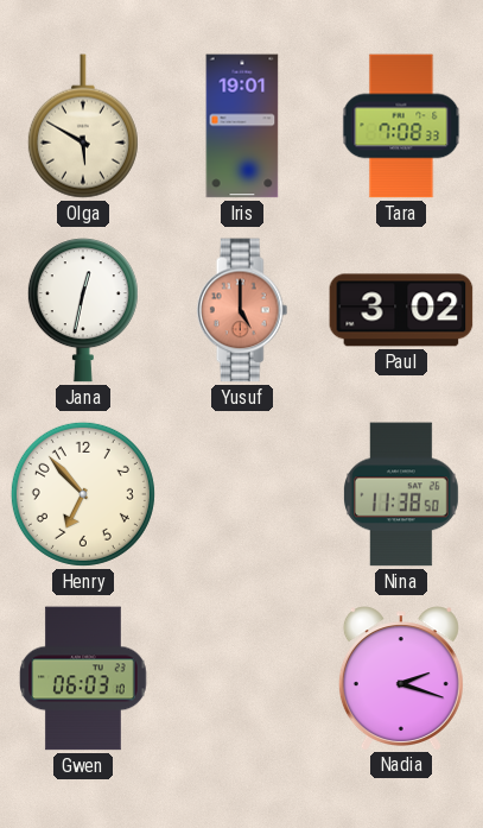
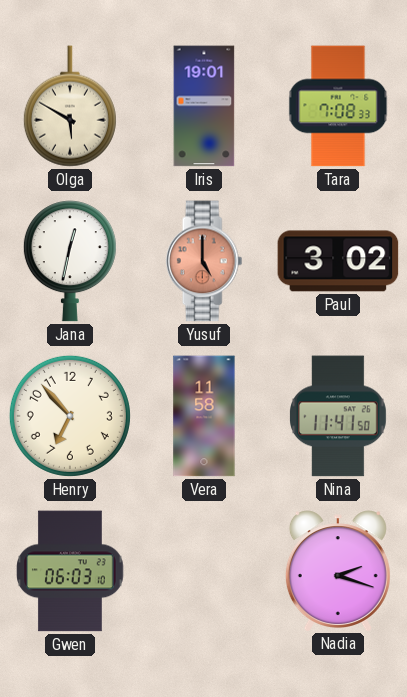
Vera: none -> 11:58 (204, 416)
Nina: 11:38 -> 11:41 (339, 416)
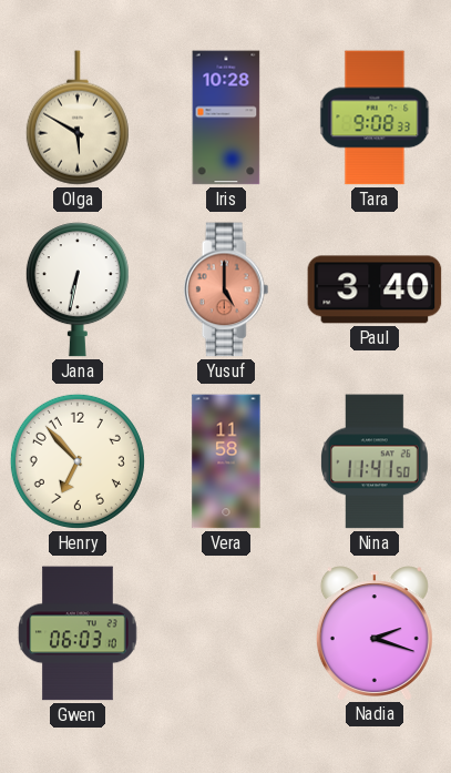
Iris: 19:01 -> 10:28 (226, 118)
Tara: 7:08 -> 9:08 (375, 118)
Jana: 12:32 -> 6:32 (78, 289)
Paul: 3:02 -> 3:40 (375, 289)
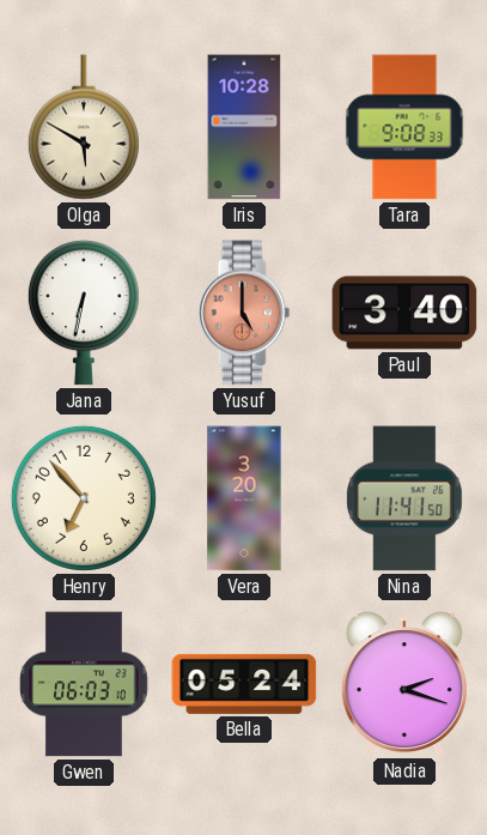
Vera: 11:58 -> 3:20 (244, 498)
Bella: none -> 05:24 (244, 684)
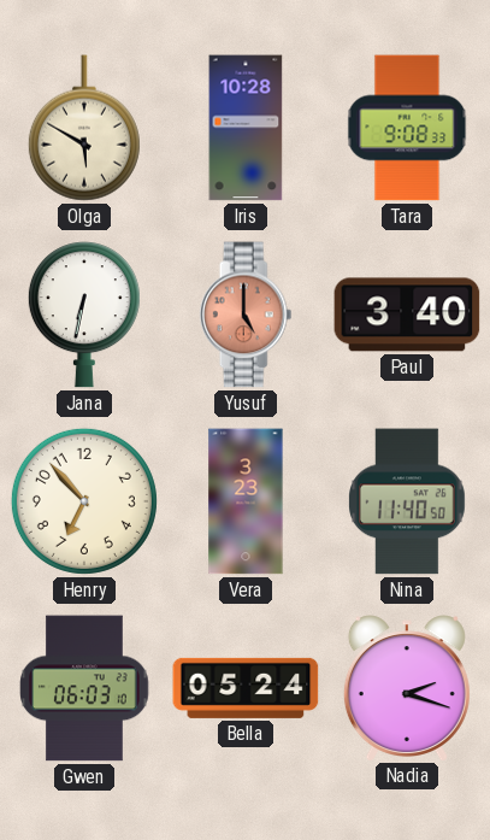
Vera: 3:20 -> 3:23 (246, 501)
Nina: 11:41 -> 11:40 (408, 501)
